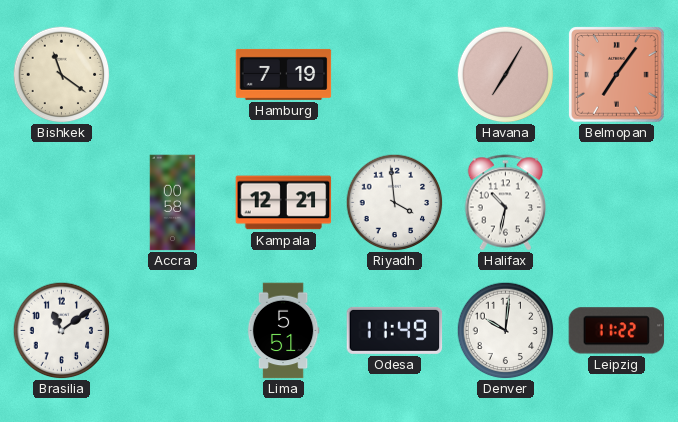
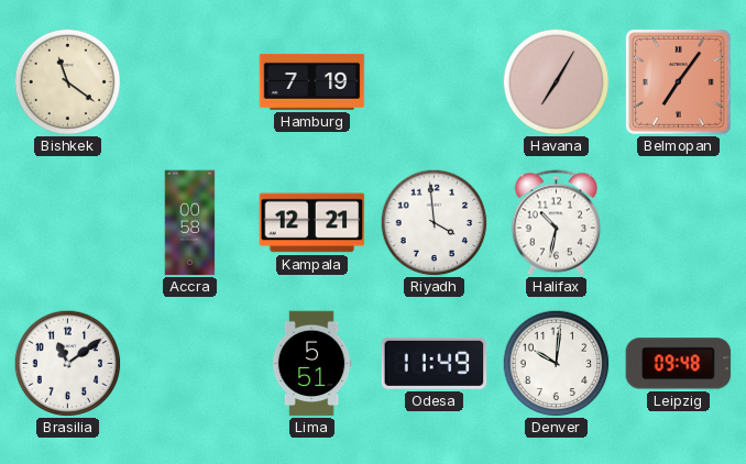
Leipzig: 11:22 -> 09:48 (679, 364)
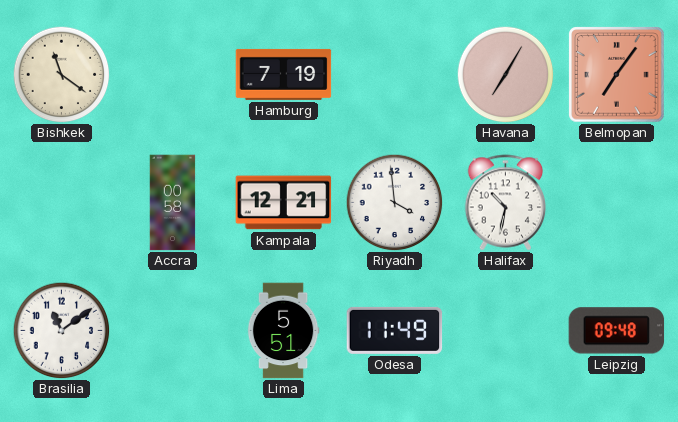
Denver: 10:01 -> none (556, 363)
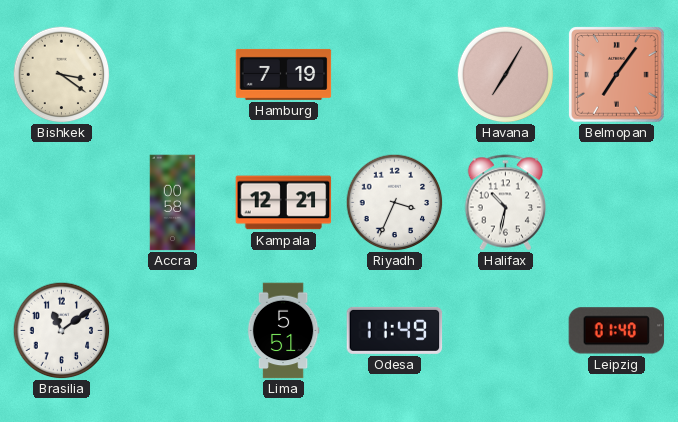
Bishkek: 11:21 -> 3:21 (61, 74)
Riyadh: 3:59 -> 3:34 (394, 202)
Leipzig: 09:48 -> 01:40 (617, 331)
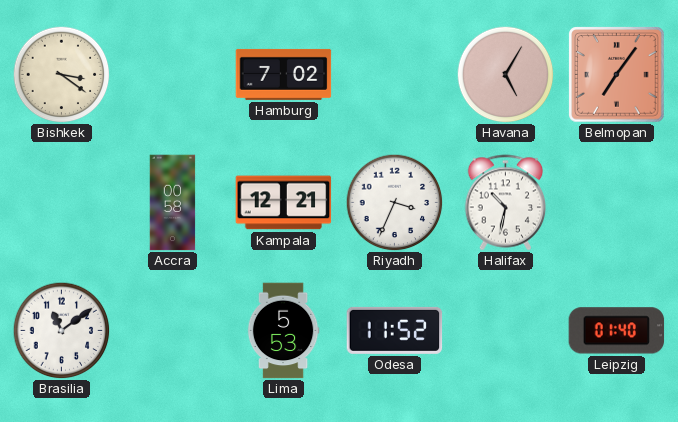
Hamburg: 7:19 -> 7:02 (284, 74)
Havana: 7:05 -> 5:05 (505, 74)
Lima: 5:51 -> 5:53 (283, 331)
Odesa: 11:49 -> 11:52 (395, 330)
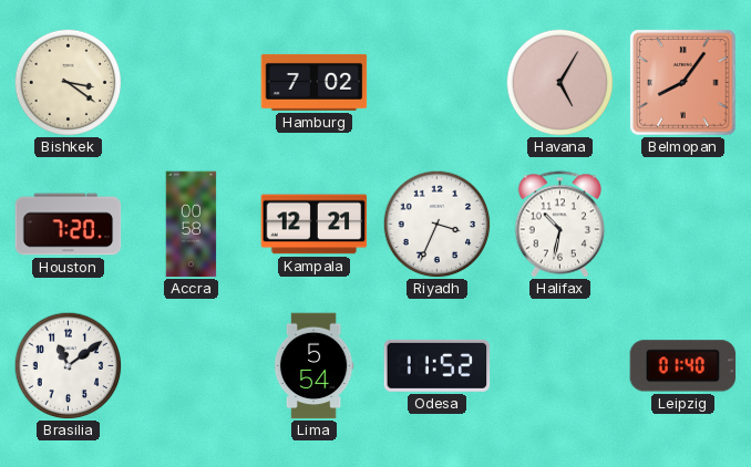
Belmopan: 7:06 -> 8:06 (683, 83)
Houston: none -> 7:20 (69, 225)
Lima: 5:53 -> 5:54 (313, 366)
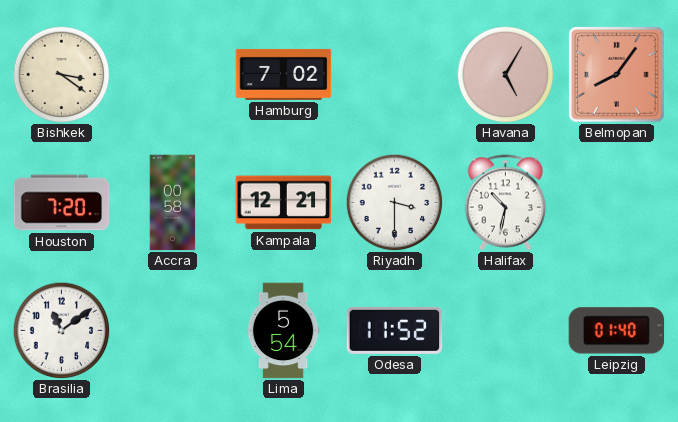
Riyadh: 3:34 -> 3:30 (394, 202)
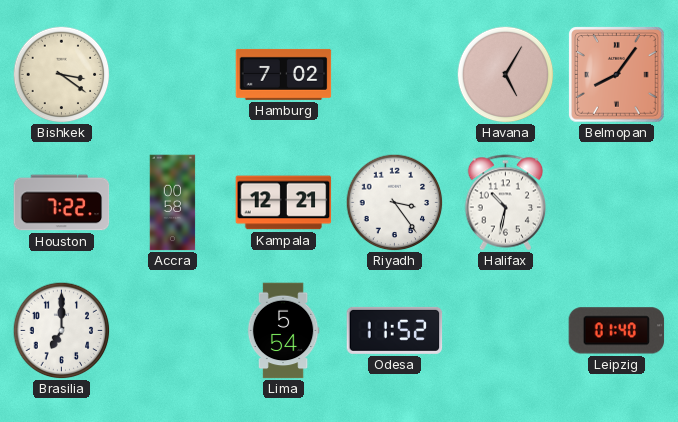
Houston: 7:20 -> 7:22 (62, 203)
Riyadh: 3:30 -> 3:24 (394, 202)
Brasilia: 11:09 -> 7:00 (61, 330)
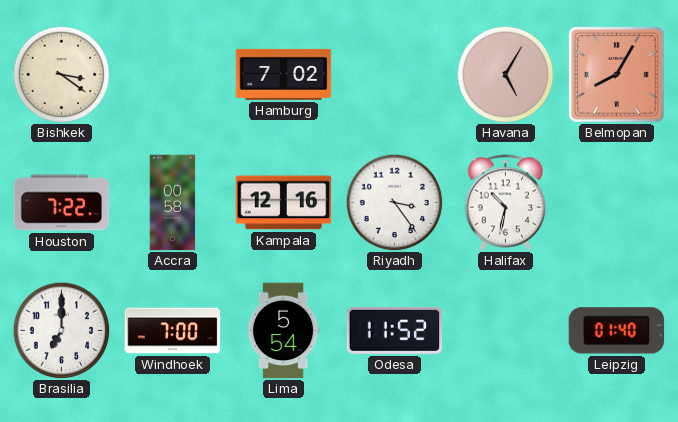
Belmopan: 8:06 -> 8:05 (617, 75)
Kampala: 12:21 -> 12:16 (284, 203)
Windhoek: none -> 7:00 (173, 331)
